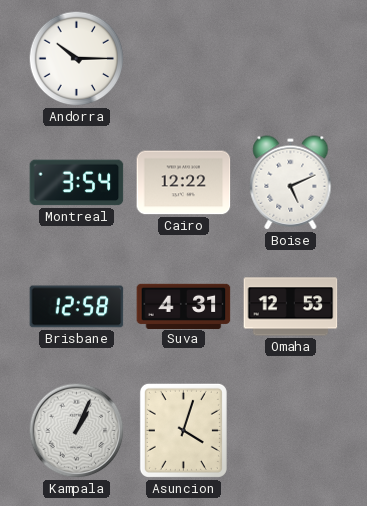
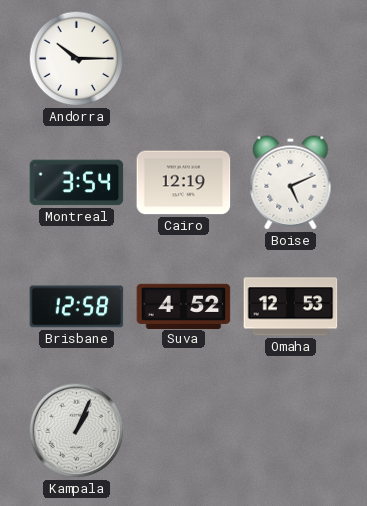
Cairo: 12:22 -> 12:19 (184, 183)
Suva: 4:31 -> 4:52 (184, 306)
Asuncion: 4:03 -> none (183, 430)
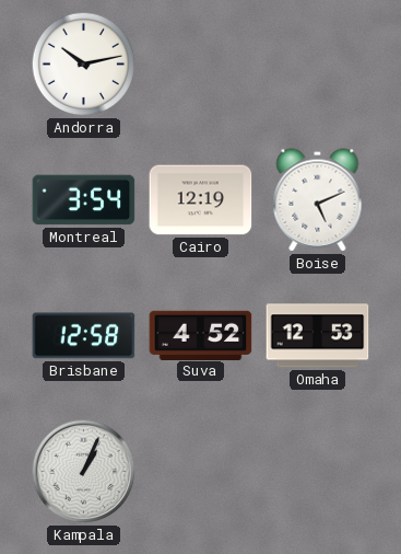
Andorra: 10:15 -> 10:13 (84, 65)
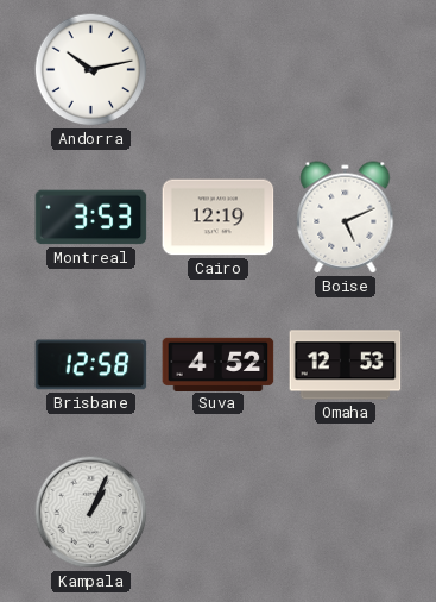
Montreal: 3:54 -> 3:53 (91, 218)
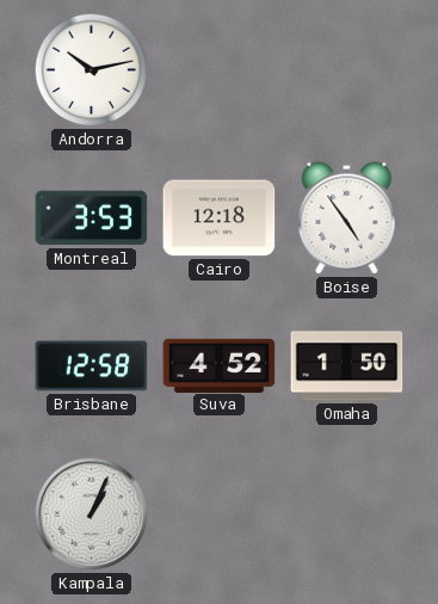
Cairo: 12:19 -> 12:18 (220, 218)
Boise: 5:11 -> 4:54 (347, 218)
Omaha: 12:53 -> 1:50 (347, 366)
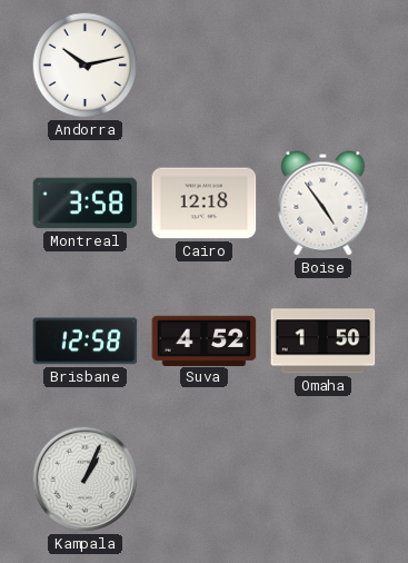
Montreal: 3:53 -> 3:58 (86, 204)
